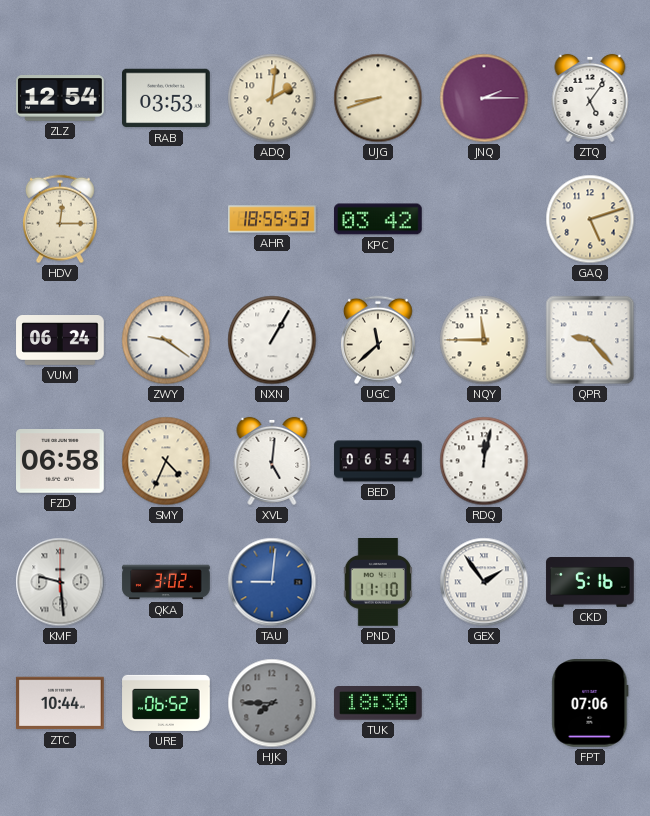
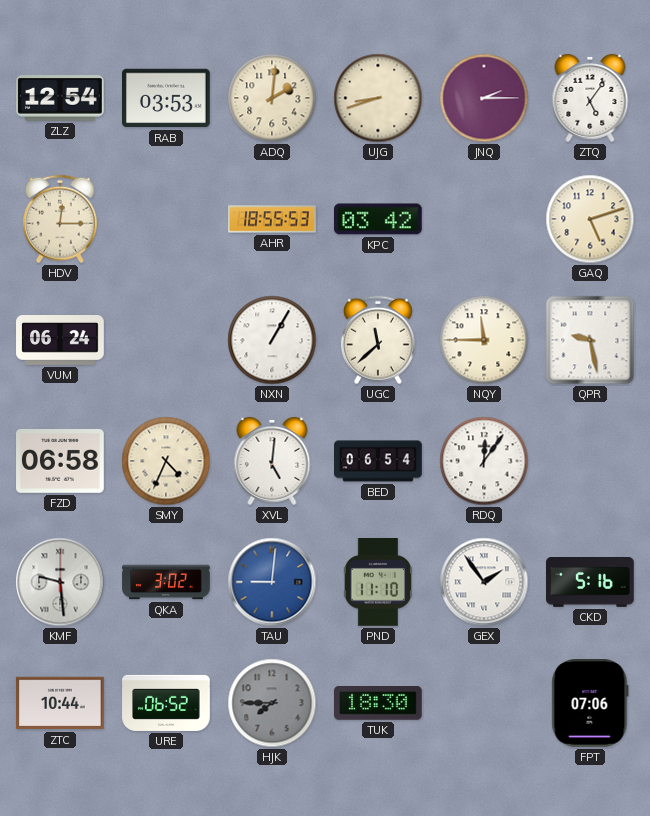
ZWY: 9:21 -> none (166, 340)
QPR: 9:23 -> 9:28 (590, 340)
RDQ: 12:02 -> 12:06 (484, 461)
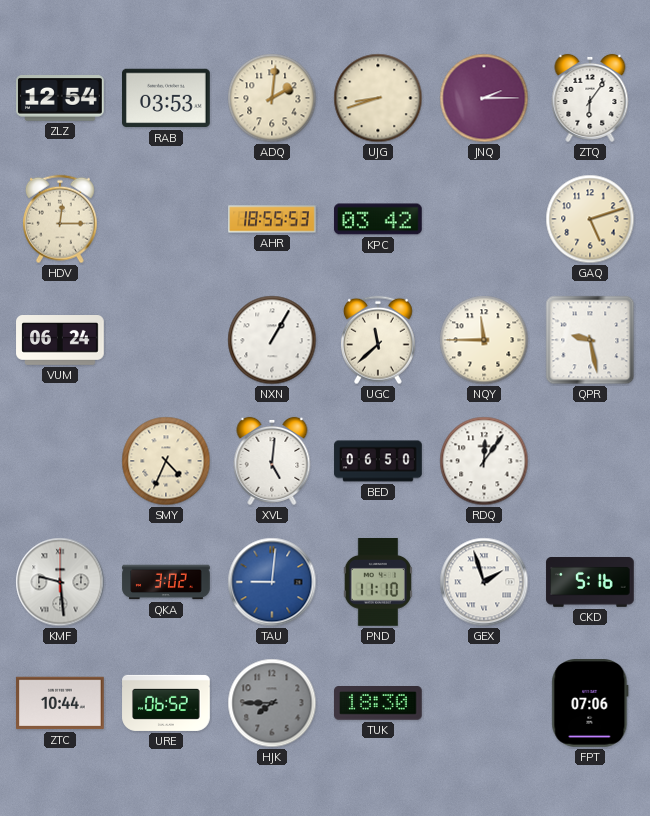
ZTQ: 5:06 -> 6:06 (590, 98)
FZD: 06:58 -> none (61, 462)
BED: 06:54 -> 06:50 (378, 461)
GEX: 1:54 -> 1:57 (484, 582)
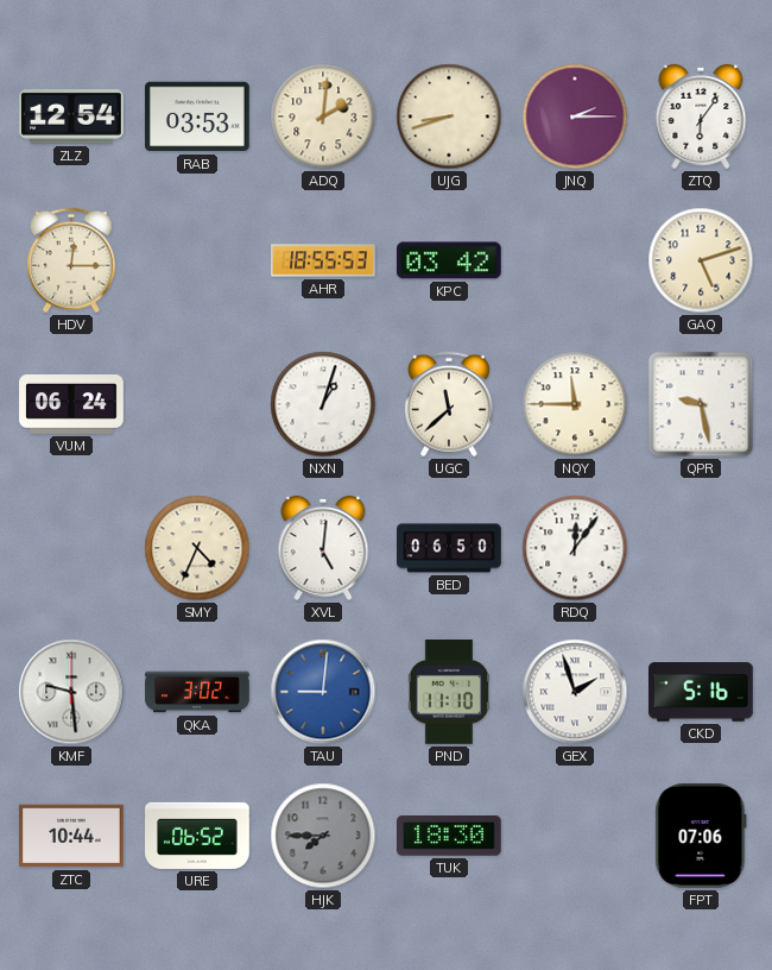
NXN: 1:05 -> 1:03 (323, 404)
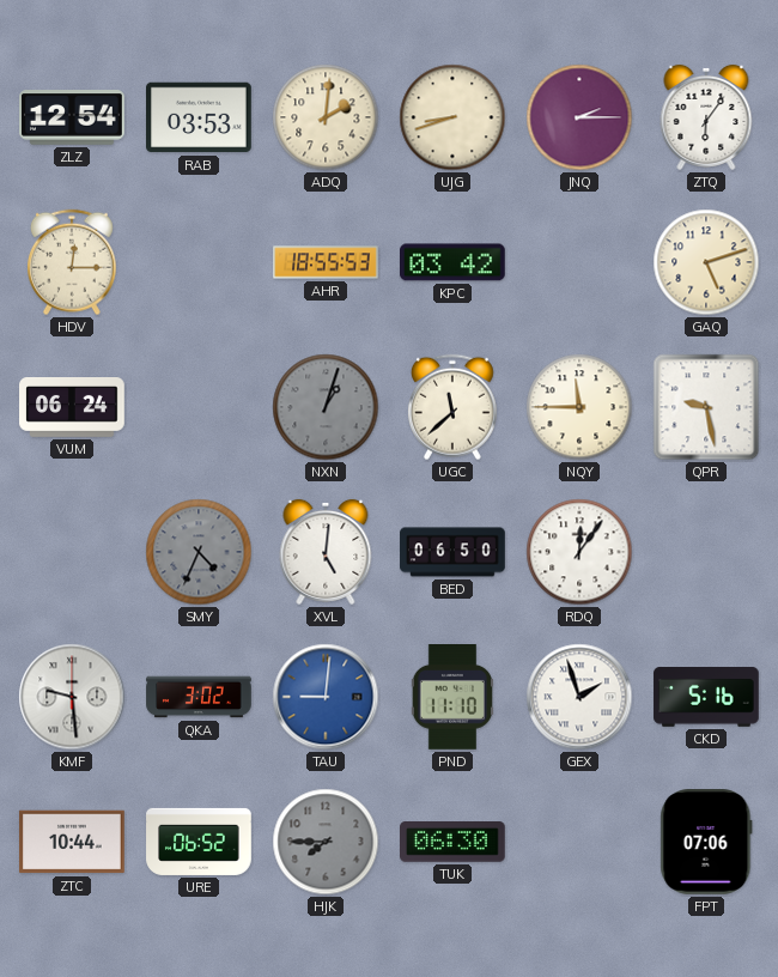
NXN dial: white -> grey (326, 407)
SMY dial: cream -> grey (199, 552)
TUK: 18:30 -> 06:30 (454, 842)
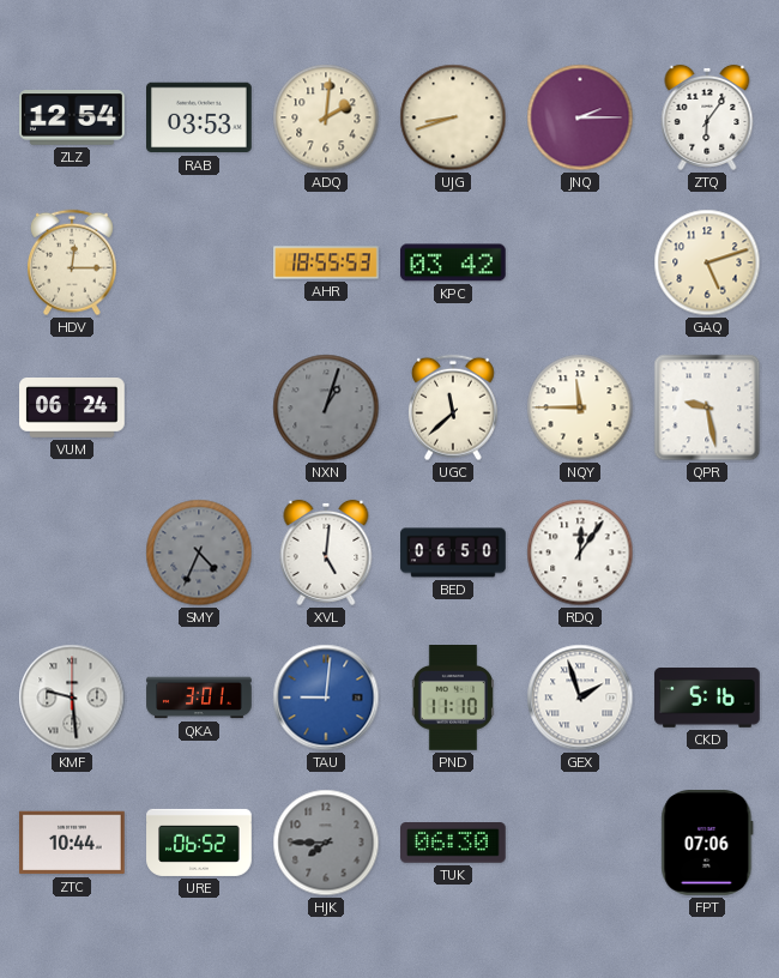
QKA: 3:02 -> 3:01 (199, 698)
